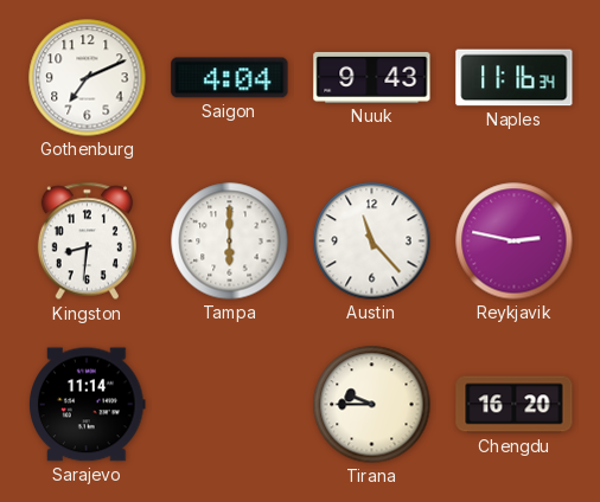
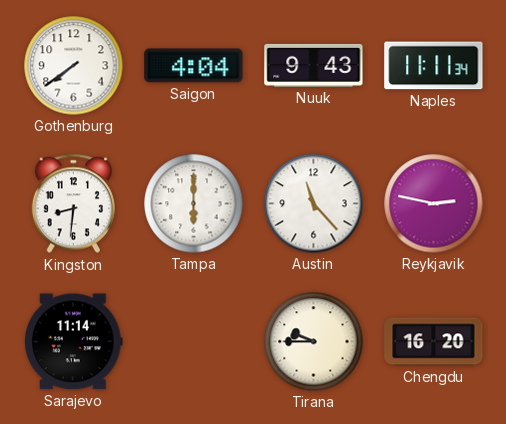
Gothenburg: 7:11 -> 7:39 (74, 66)
Naples: 11:16 -> 11:11 (434, 66)
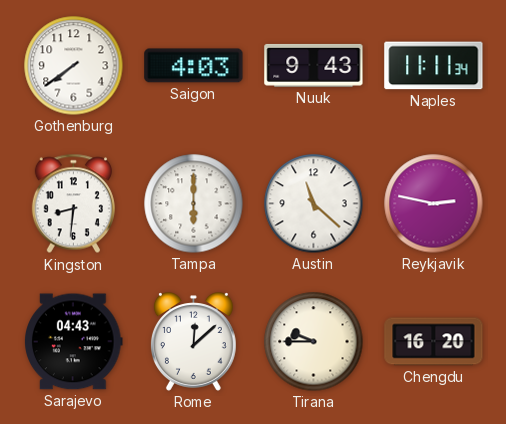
Saigon: 4:04 -> 4:03 (194, 66)
Austin: 11:23 -> 11:22 (314, 204)
Sarajevo: 11:14 -> 04:43 (74, 342)
Rome: none -> 12:08 (193, 342)
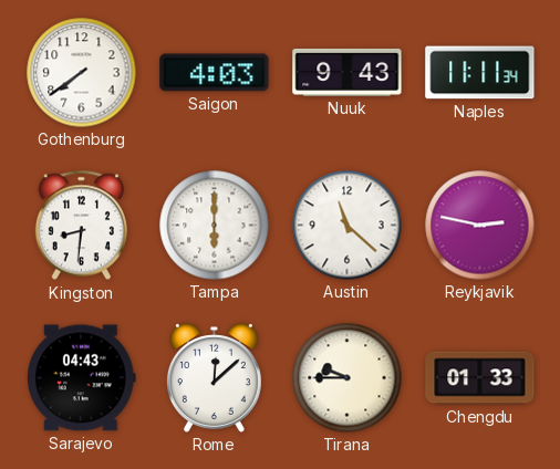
Chengdu: 16:20 -> 01:33 (480, 378)
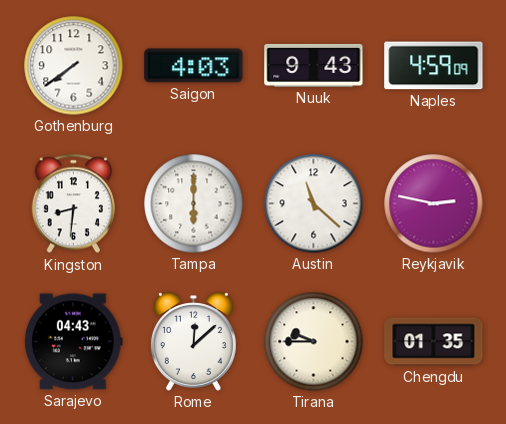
Naples: 11:11 -> 4:59 (434, 66)
Chengdu: 01:33 -> 01:35 (434, 342)
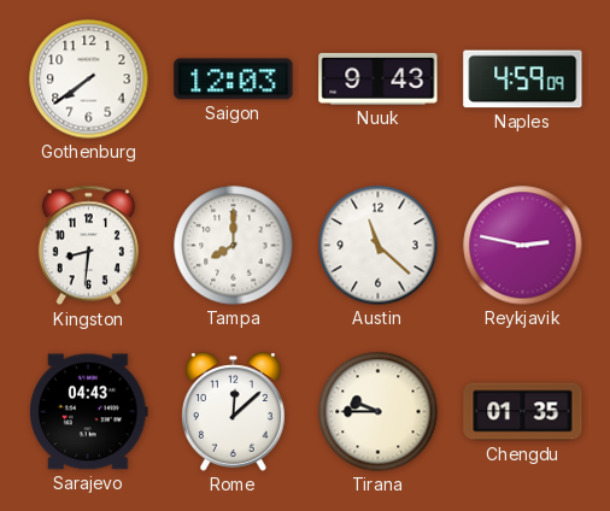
Saigon: 4:03 -> 12:03 (234, 80)
Tampa: 6:00 -> 8:00 (234, 246)
